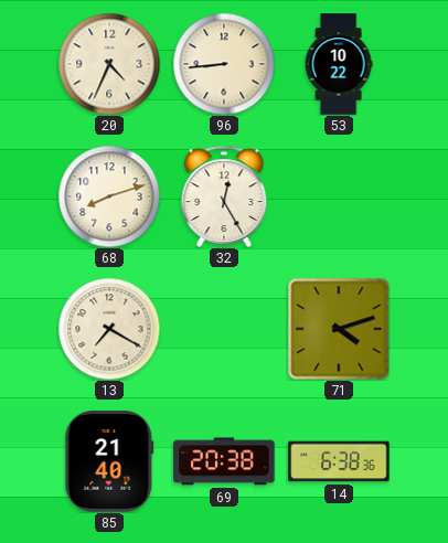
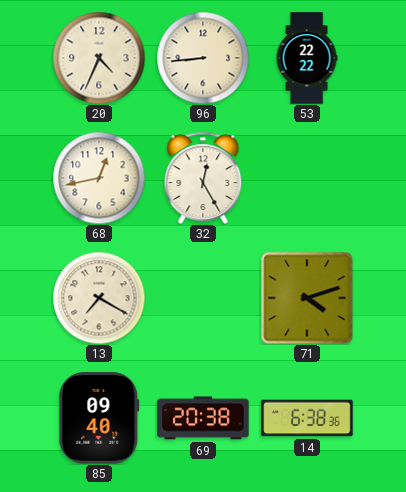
53: 10:22 -> 22:22 (307, 58)
68: 8:12 -> 12:43 (99, 178)
85: 21:40 -> 09:40 (99, 418)
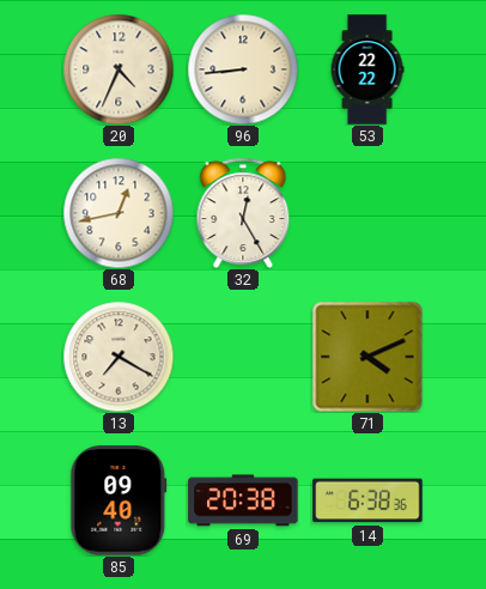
71: 4:12 -> 4:11 (367, 357)
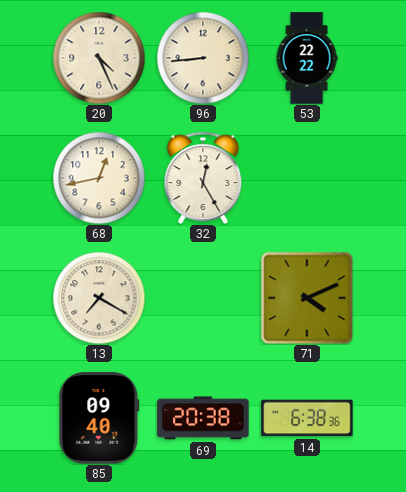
20: 4:34 -> 4:26 (99, 58)
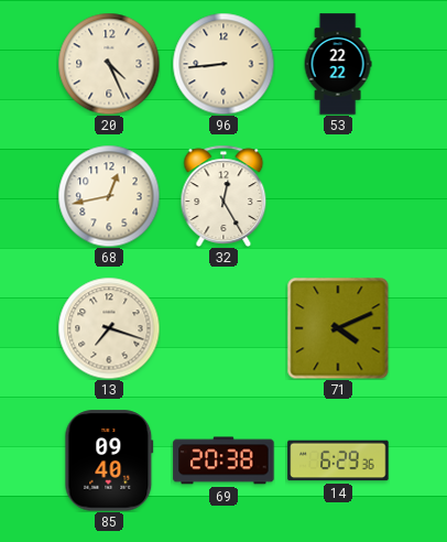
13: 7:20 -> 7:18 (109, 328)
14: 6:38 -> 6:29 (338, 460)
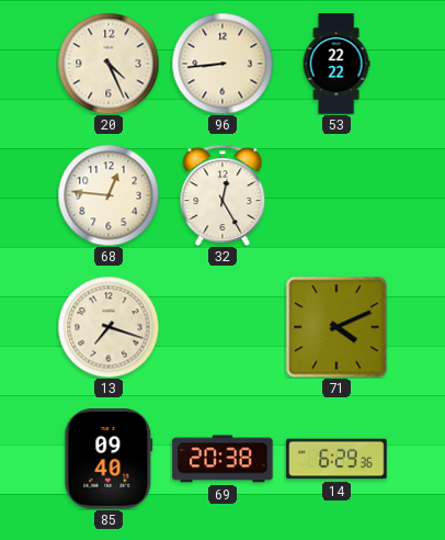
68: 12:43 -> 12:46 (109, 195)
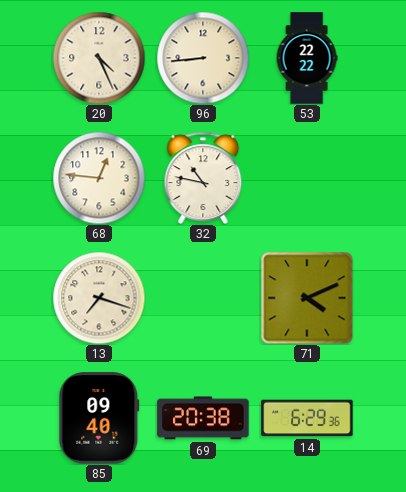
32: 12:25 -> 10:47 (203, 178)
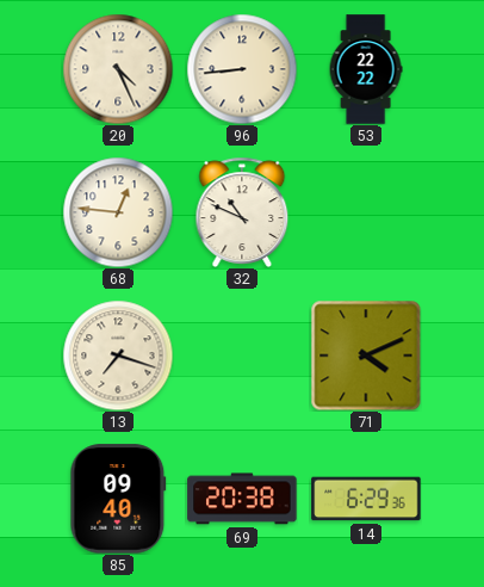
32: 10:47 -> 10:49 (242, 212)
